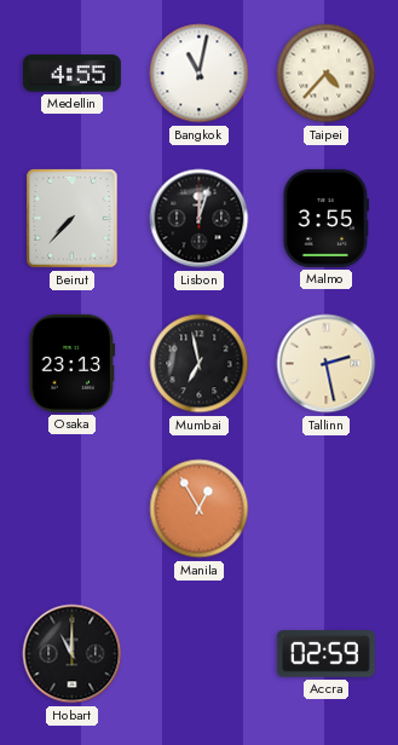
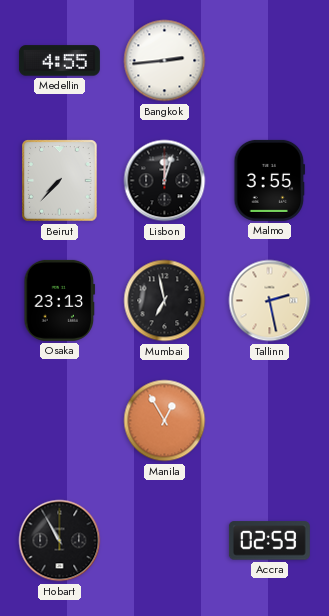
Bangkok: 11:02 -> 2:44 (165, 61)
Taipei: 4:37 -> none (327, 74)
Hobart: 11:00 -> 10:55 (60, 541)
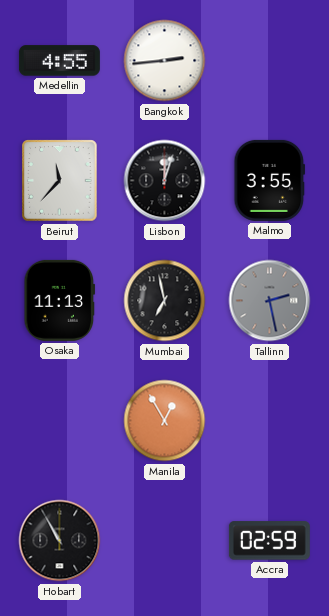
Beirut: 7:37 -> 11:37 (60, 181)
Osaka: 23:13 -> 11:13 (60, 300)
Tallinn dial: cream -> grey (270, 301)
